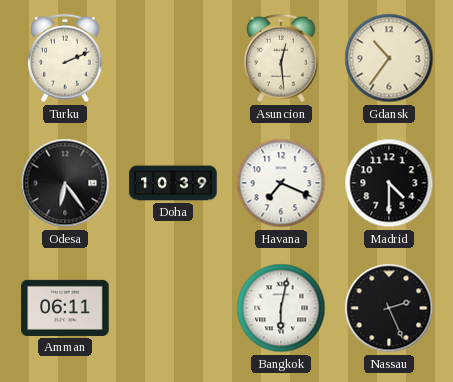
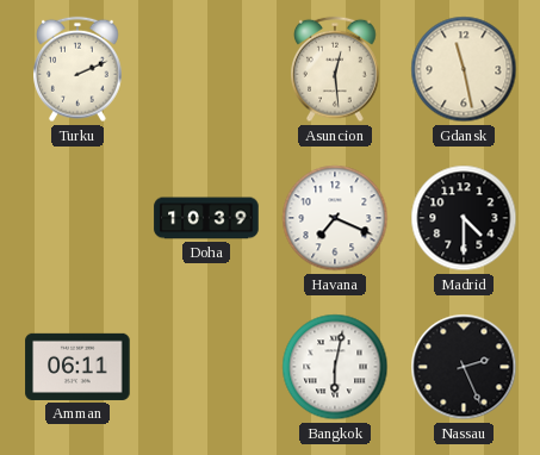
Gdansk: 10:36 -> 11:28 (464, 69)
Odesa: 6:24 -> none (65, 183)
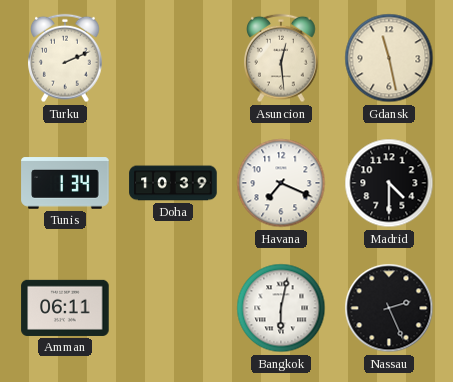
Tunis: none -> 1:34 (65, 183)
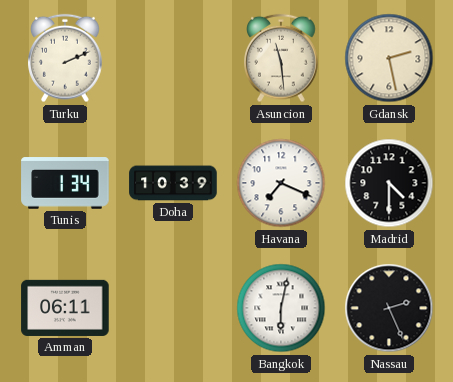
Asuncion: 12:29 -> 11:29 (282, 58)
Gdansk: 11:28 -> 2:28 (389, 58)
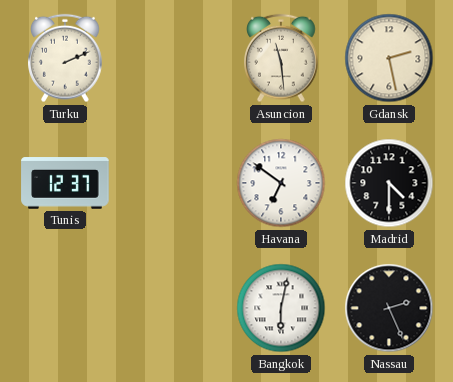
Tunis: 1:34 -> 12:37 (65, 183)
Doha: 10:39 -> none (173, 183)
Havana: 7:19 -> 6:51 (281, 183)
Amman: 06:11 -> none (65, 308)
